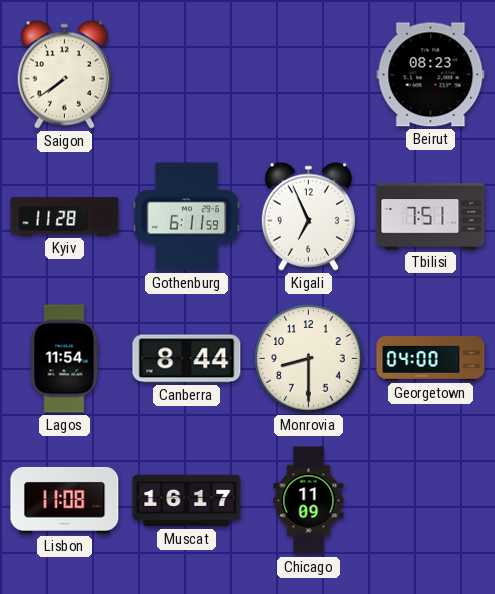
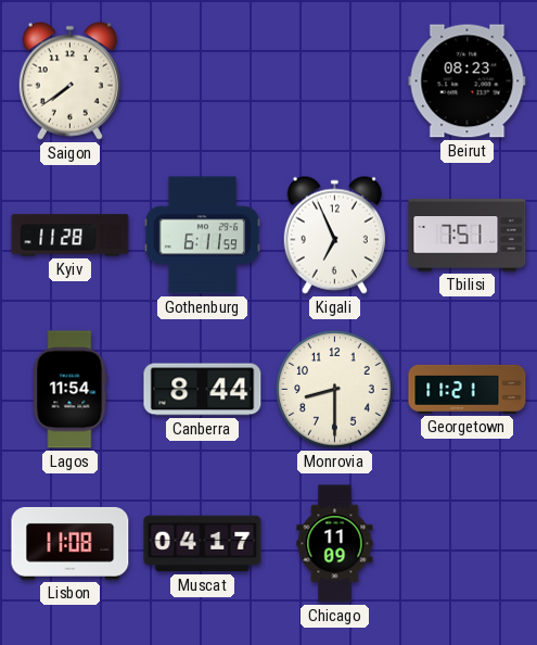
Georgetown: 04:00 -> 11:21 (468, 389)
Muscat: 16:17 -> 04:17 (203, 544)
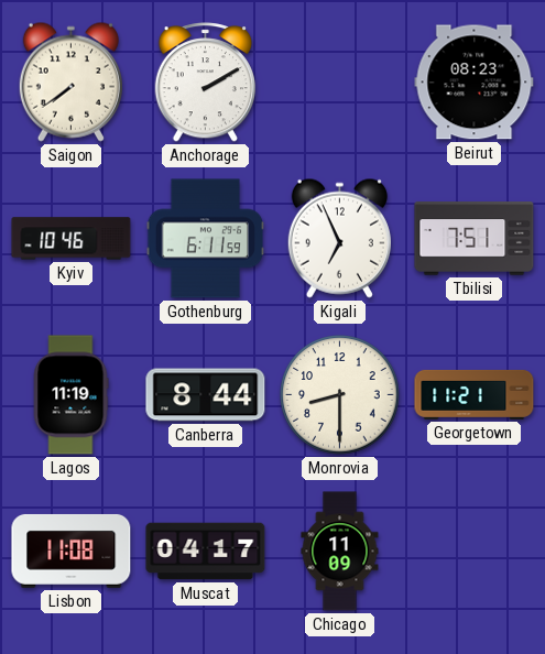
Anchorage: none -> 2:10 (205, 83)
Kyiv: 11:28 -> 10:46 (72, 239)
Lagos: 11:54 -> 11:19 (70, 395)
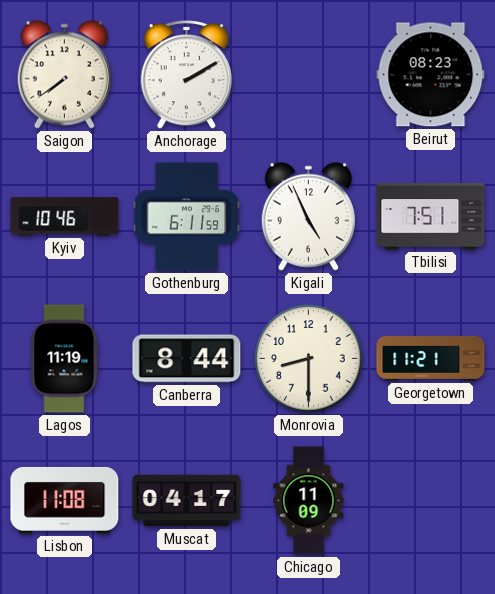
Kigali: 6:56 -> 4:56 (308, 216)
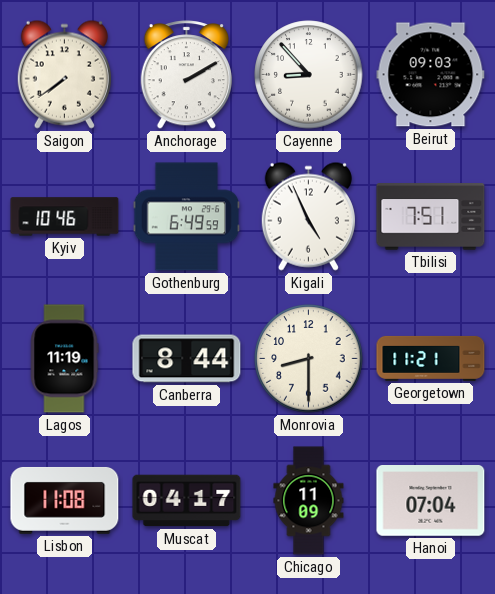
Cayenne: none -> 8:53 (309, 75)
Beirut: 08:23 -> 09:03 (431, 75)
Gothenburg: 6:11 -> 6:49 (187, 217)
Hanoi: none -> 07:04 (431, 501)
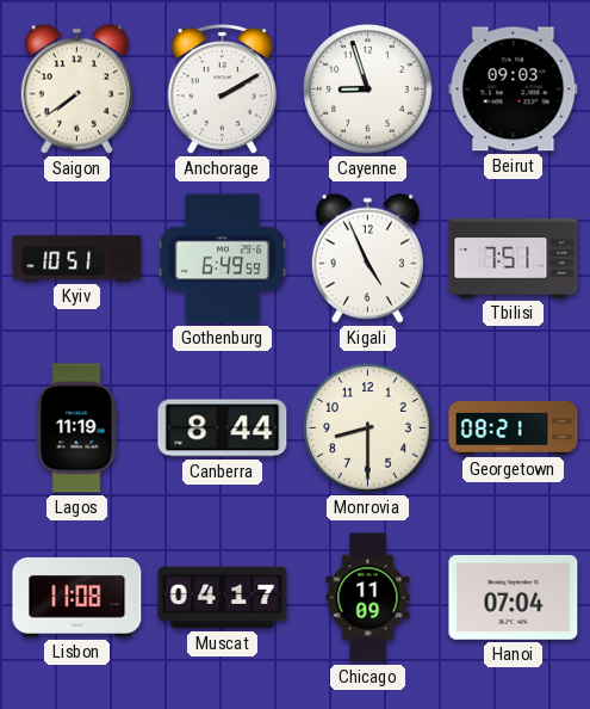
Cayenne: 8:53 -> 8:57 (368, 90)
Kyiv: 10:46 -> 10:51 (77, 259)
Georgetown: 11:21 -> 08:21 (514, 427)
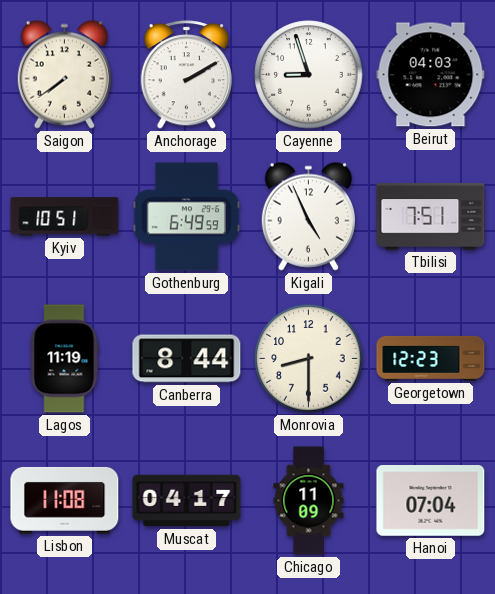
Beirut: 09:03 -> 04:03 (431, 75)
Georgetown: 08:21 -> 12:23 (431, 358)
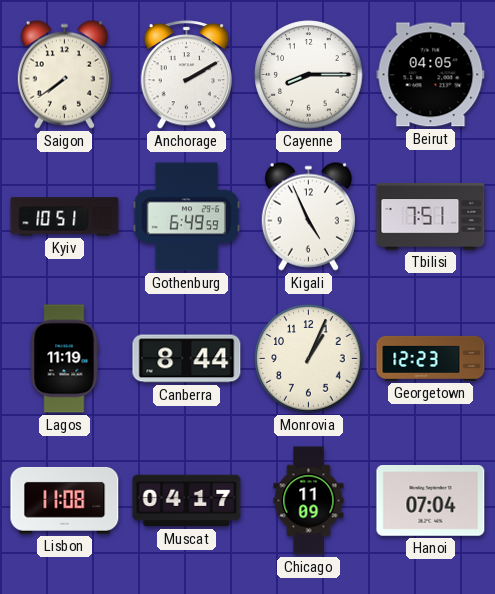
Cayenne: 8:57 -> 8:15 (309, 75)
Beirut: 04:03 -> 04:05 (431, 75)
Monrovia: 8:30 -> 1:04 (309, 359)
